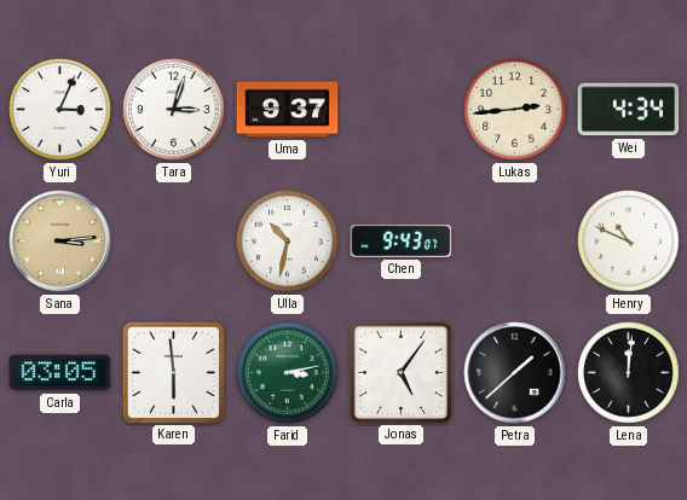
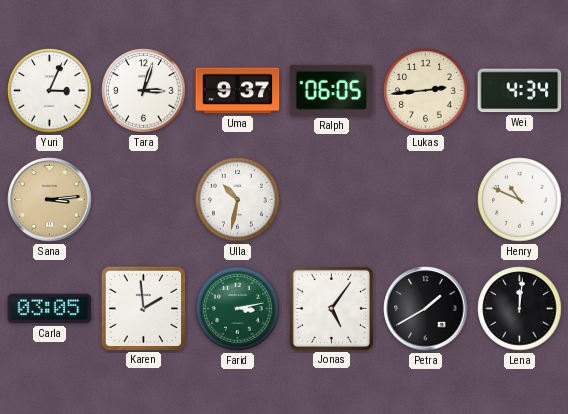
Ralph: none -> 06:05 (332, 90)
Chen: 9:43 -> none (402, 240)
Karen: 5:59 -> 1:59 (143, 308)
Petra: 1:38 -> 1:40 (426, 309)
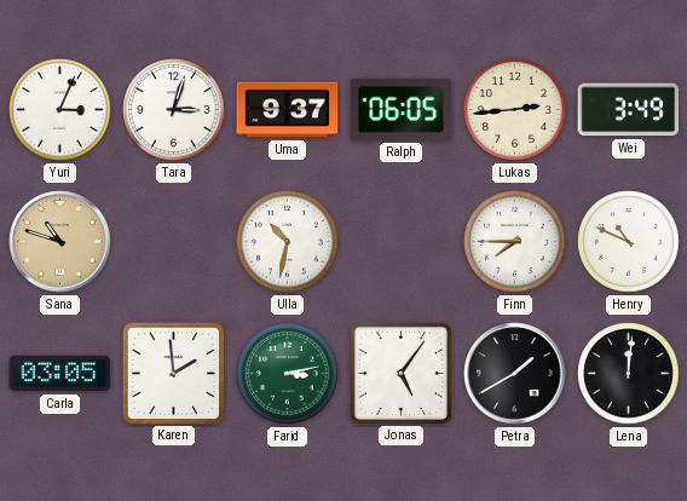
Wei: 4:34 -> 3:49 (629, 110)
Sana: 3:14 -> 10:48 (60, 242)
Finn: none -> 7:45 (515, 242)
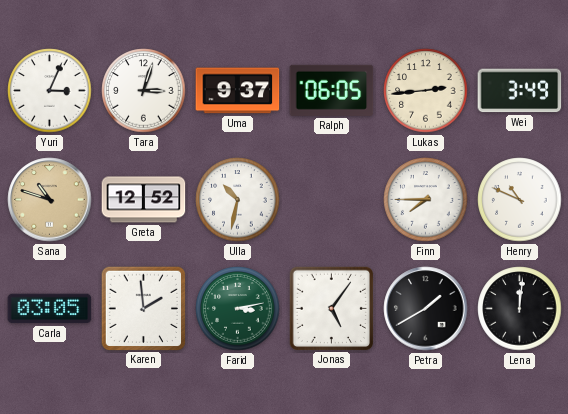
Greta: none -> 12:52 (144, 200)
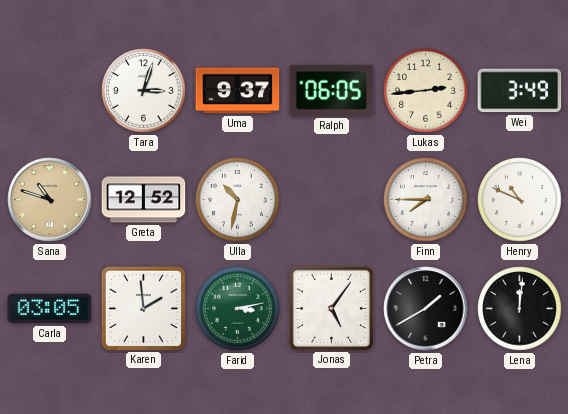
Yuri: 3:04 -> none (50, 91)
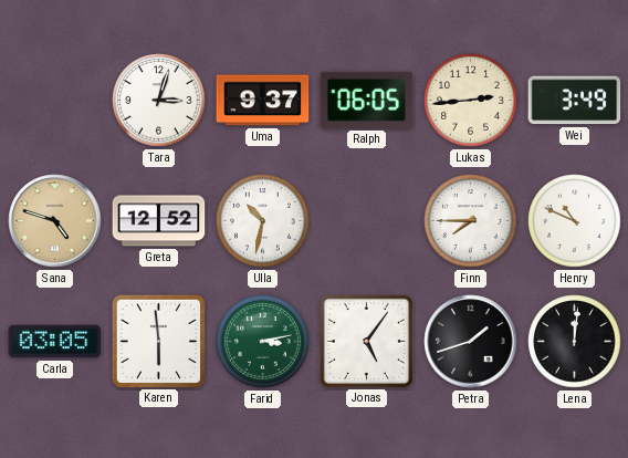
Sana: 10:48 -> 4:48 (55, 221)
Karen: 1:59 -> 5:59 (158, 341)
Petra: 1:40 -> 1:42 (471, 342)
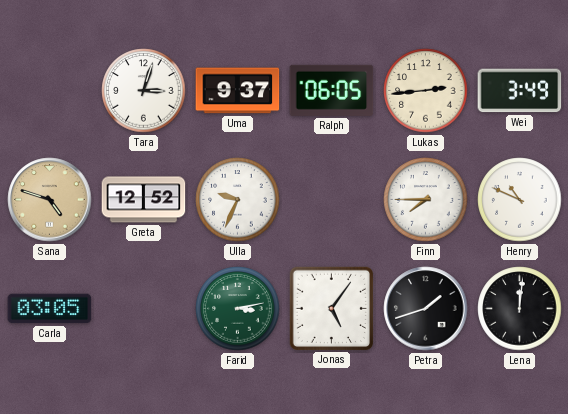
Ulla: 10:32 -> 9:34 (238, 200)
Karen: 5:59 -> none (158, 341)
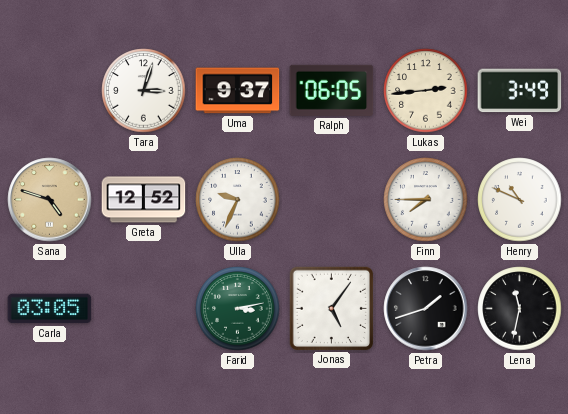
Lena: 12:01 -> 11:32 (520, 309)
